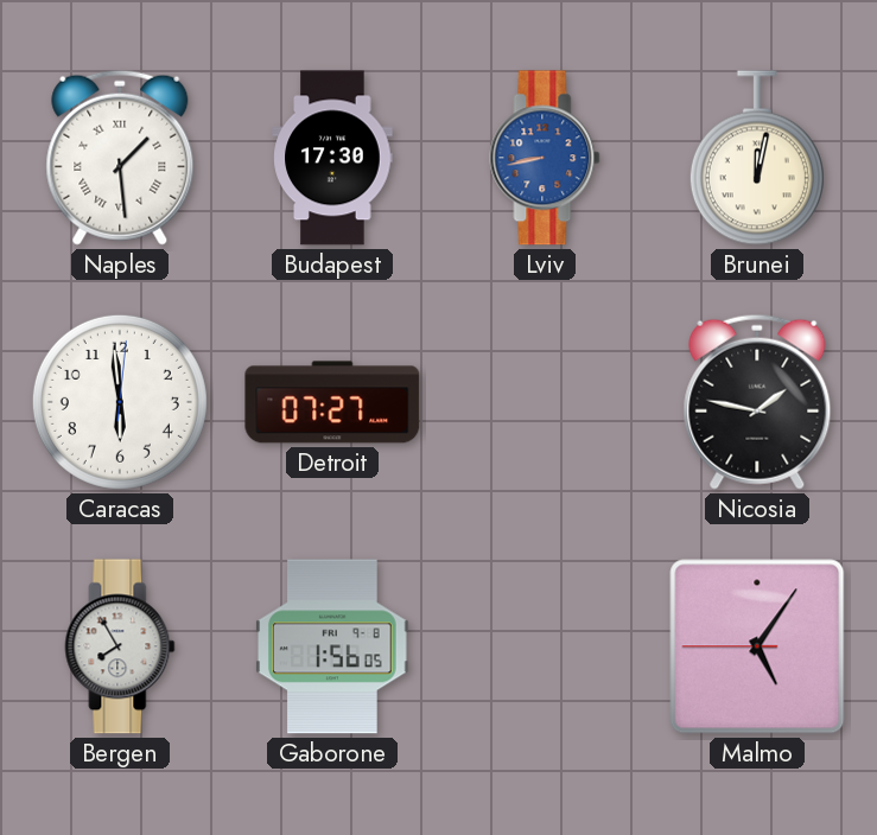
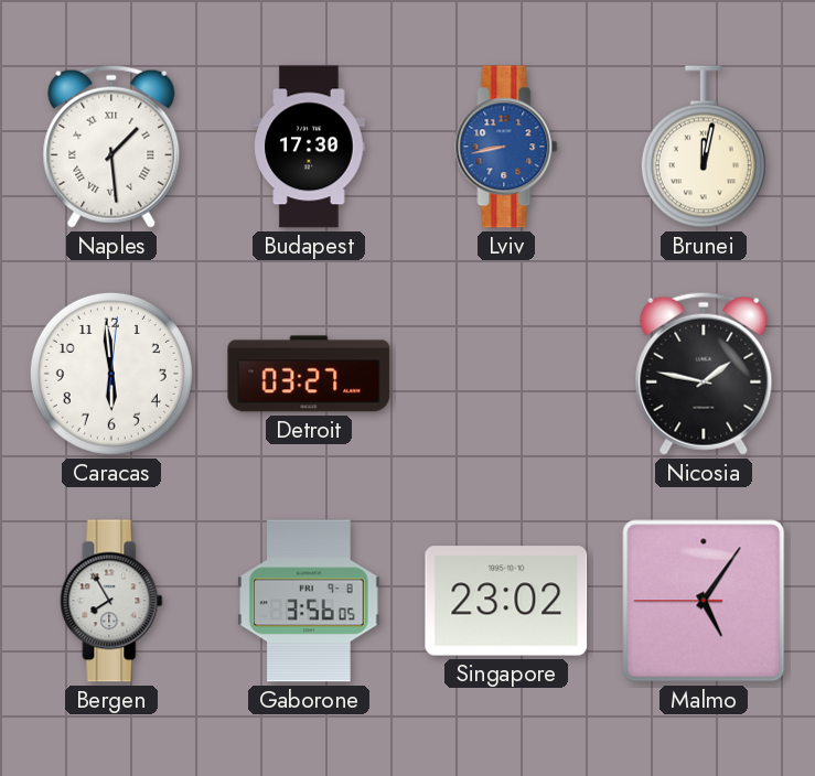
Detroit: 07:27 -> 03:27 (309, 374)
Gaborone: 1:56 -> 3:56 (310, 601)
Singapore: none -> 23:02 (506, 601)
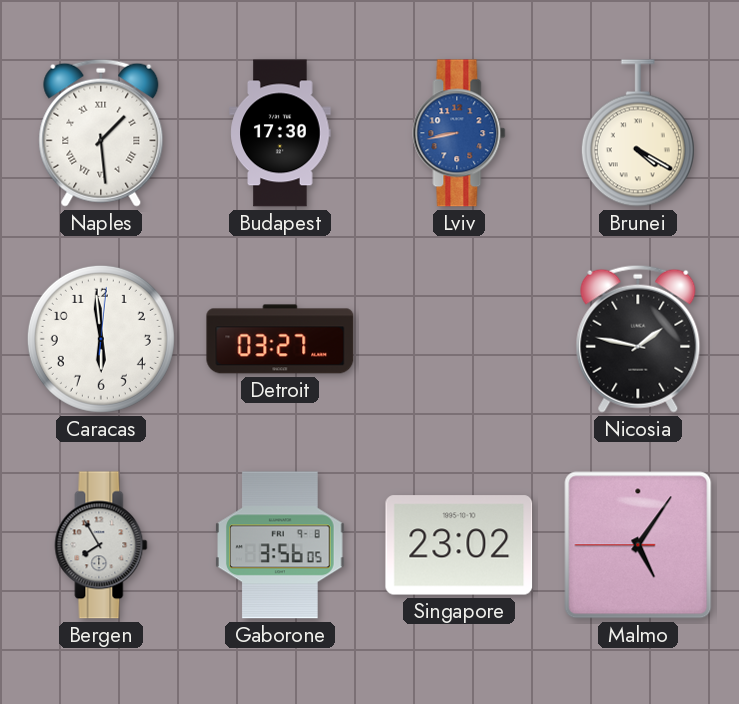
Brunei: 12:02 -> 4:20 (638, 133)
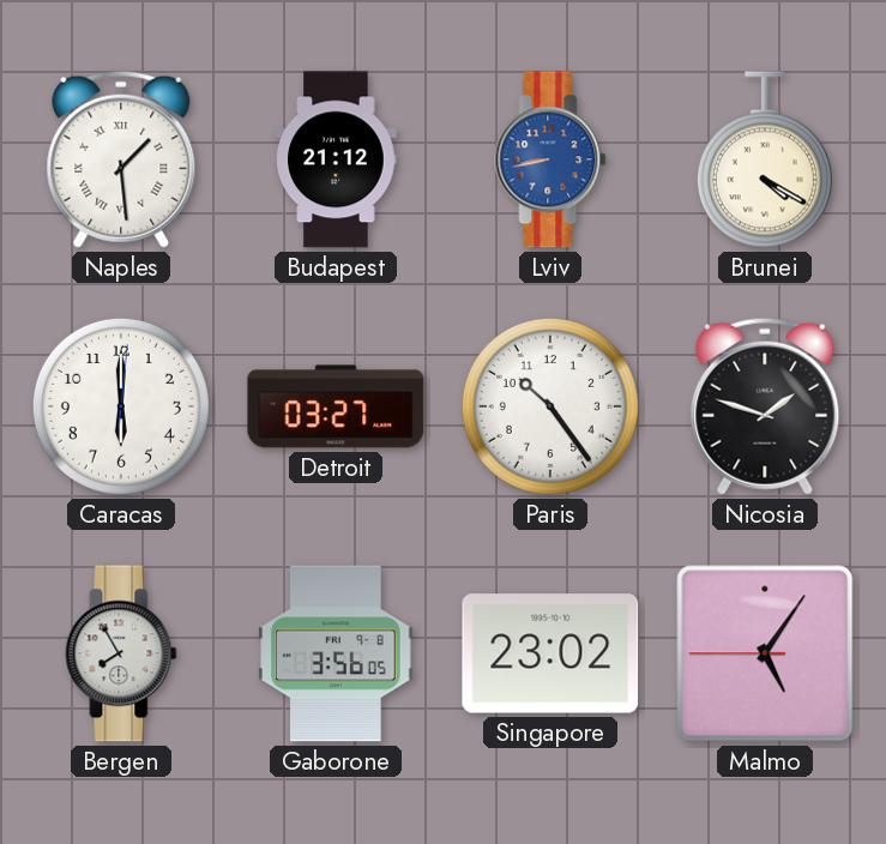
Budapest: 17:30 -> 21:12 (336, 159)
Caracas: 5:59 -> 6:00 (121, 406)
Paris: none -> 10:24 (550, 406)
Nicosia: 1:47 -> 1:48 (765, 406)
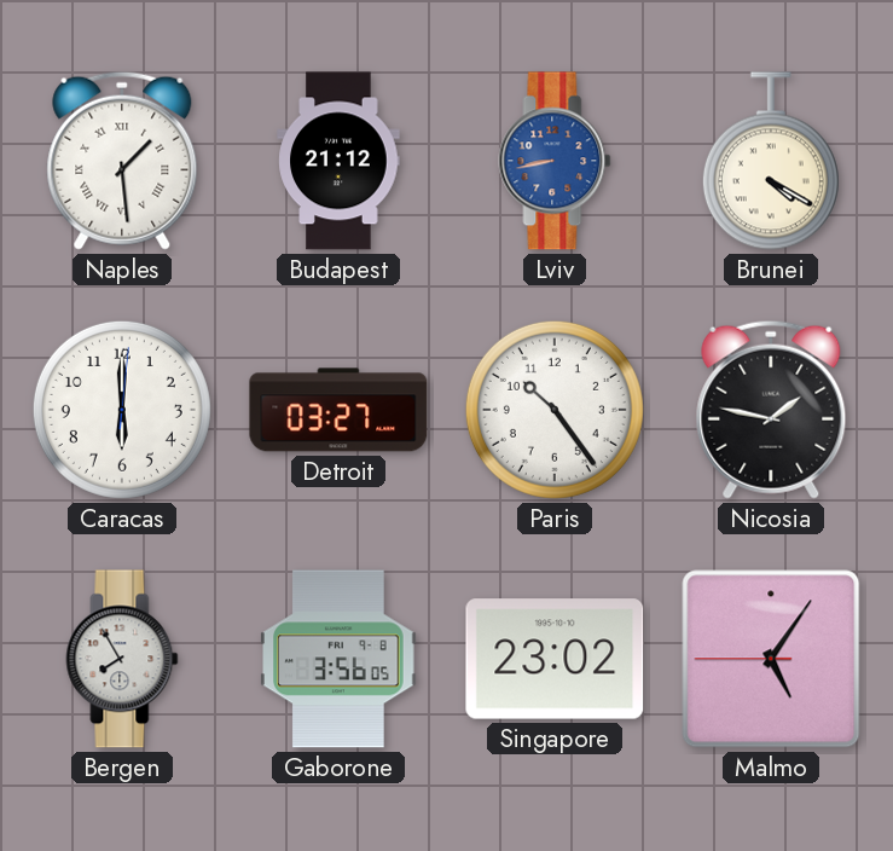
Nicosia: 1:48 -> 1:47 (771, 410)
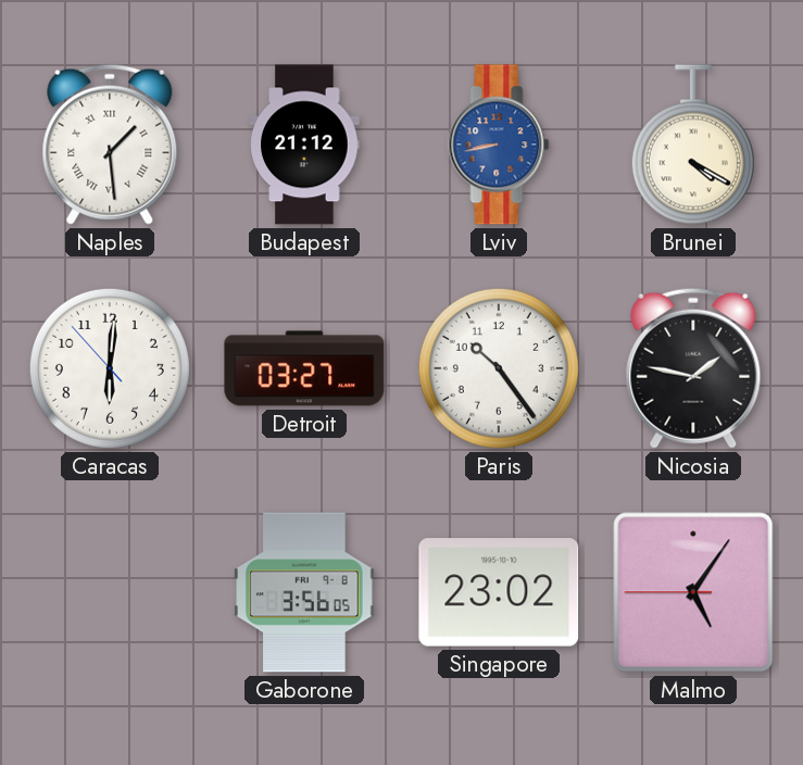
Caracas: 6:00:01 -> 6:00:53 (110, 368)
Bergen: 7:55 -> none (122, 659)
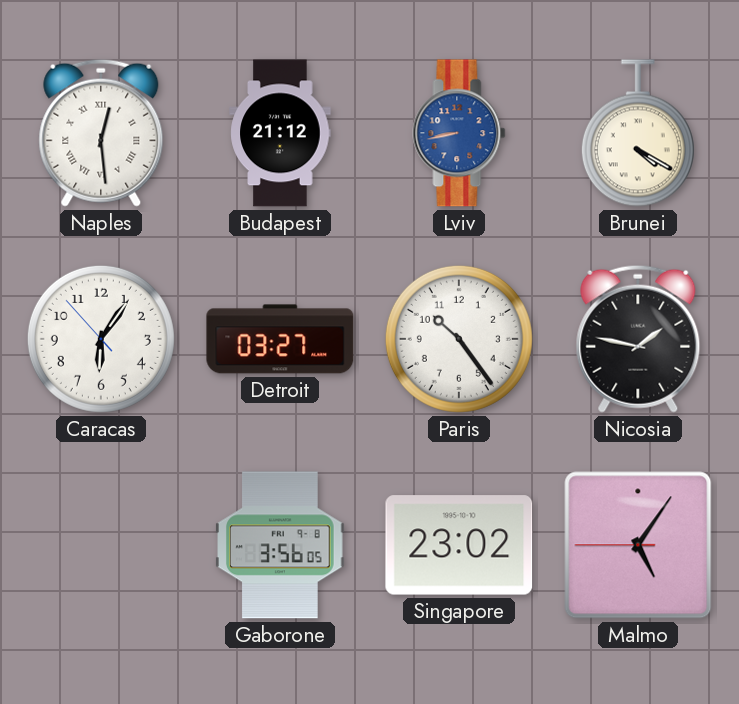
Naples: 1:29 -> 12:29 (101, 133)
Caracas: 6:00 -> 6:05 (101, 339)
